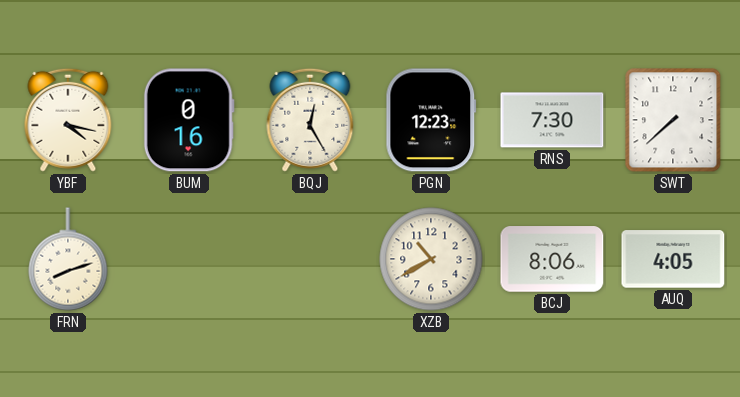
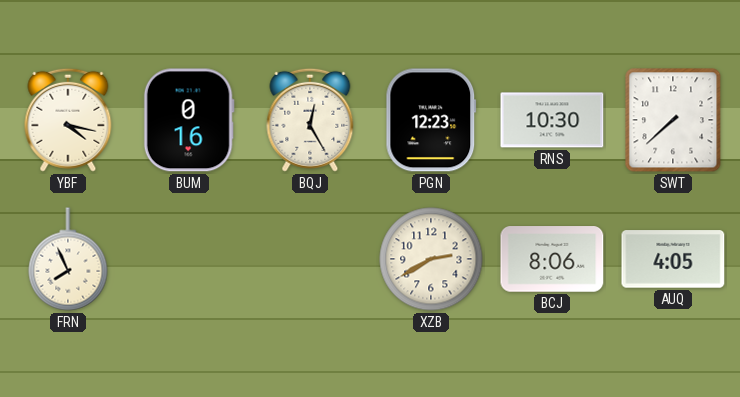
RNS: 7:30 -> 10:30 (552, 120)
FRN: 8:12 -> 7:56 (68, 259)
XZB: 10:40 -> 2:40 (431, 259)
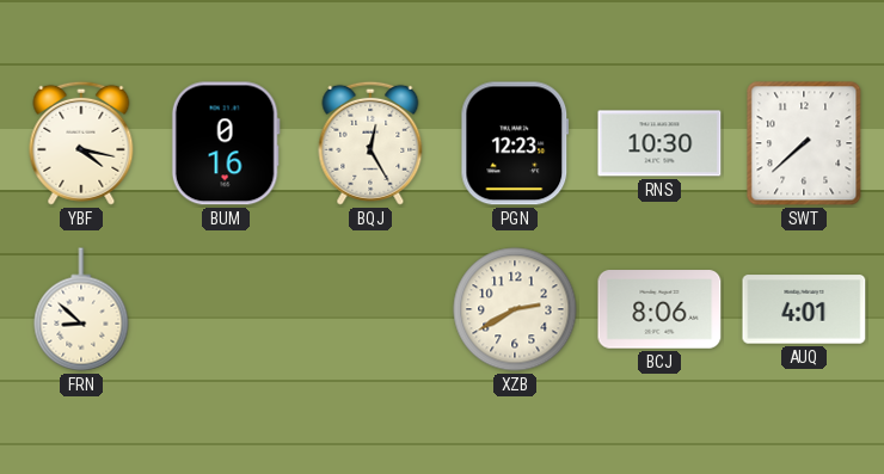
FRN: 7:56 -> 8:52 (81, 309)
AUQ: 4:05 -> 4:01 (804, 309)
